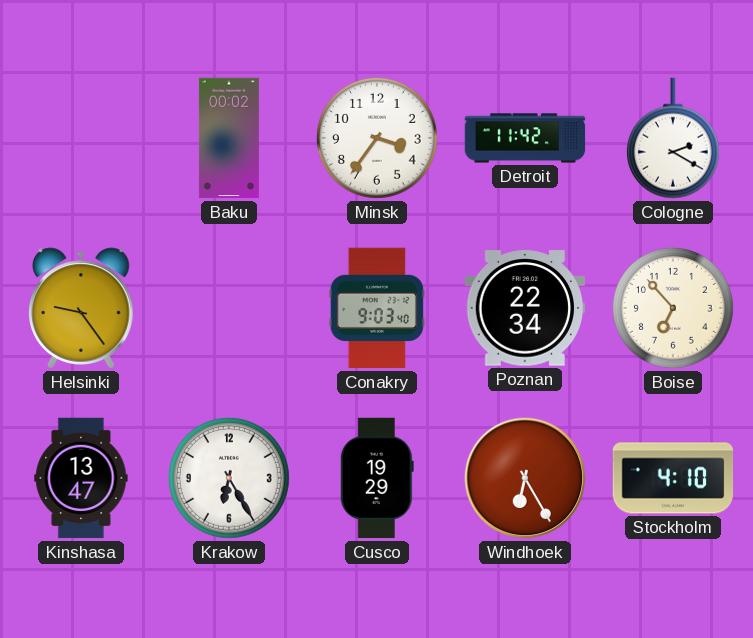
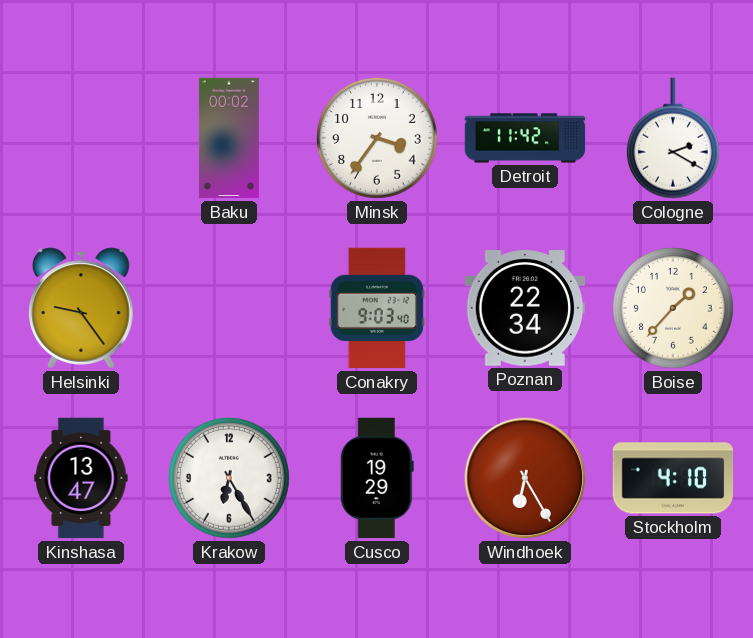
Boise: 6:53 -> 1:37 (673, 308)
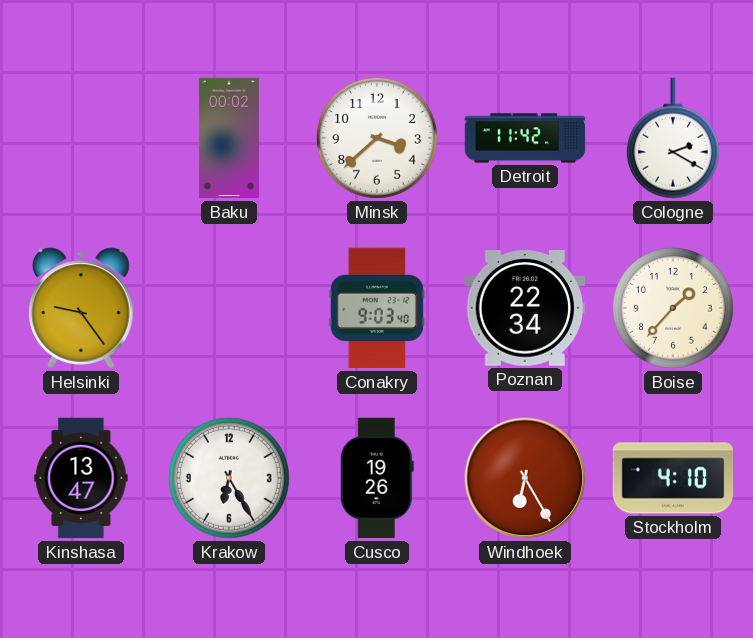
Minsk: 3:36 -> 3:38 (377, 138)
Cusco: 19:29 -> 19:26 (377, 478)
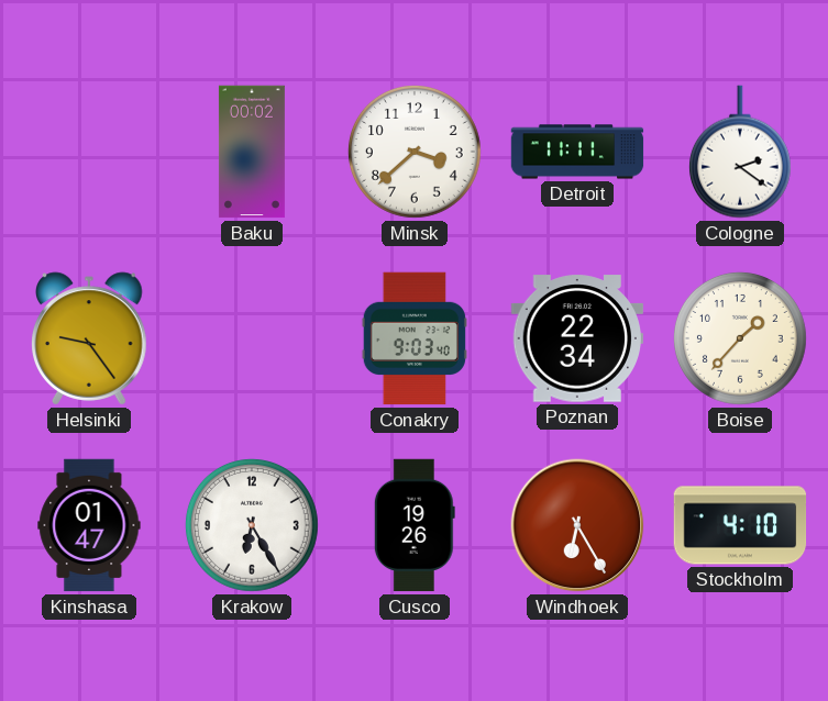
Detroit: 11:42 -> 11:11 (577, 152)
Cologne: 2:20 -> 2:21 (740, 152)
Kinshasa: 13:47 -> 01:47 (89, 525)
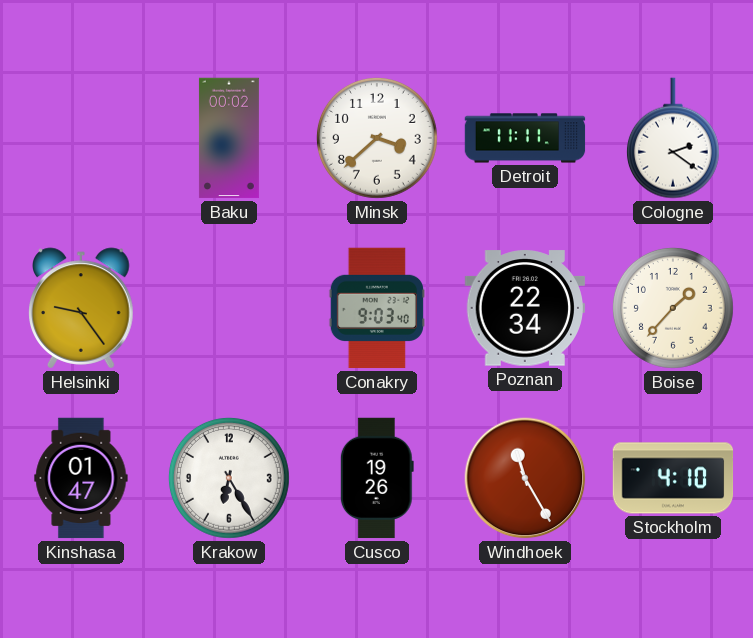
Windhoek: 6:25 -> 11:25 (525, 478)
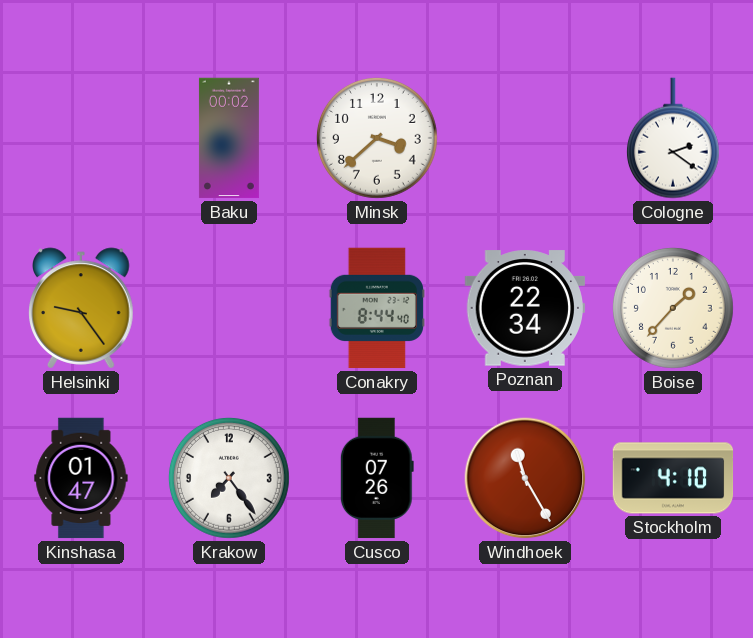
Detroit: 11:11 -> none (525, 138)
Conakry: 9:03 -> 8:44 (377, 308)
Krakow: 6:25 -> 7:24 (229, 478)
Cusco: 19:26 -> 07:26 (377, 478)
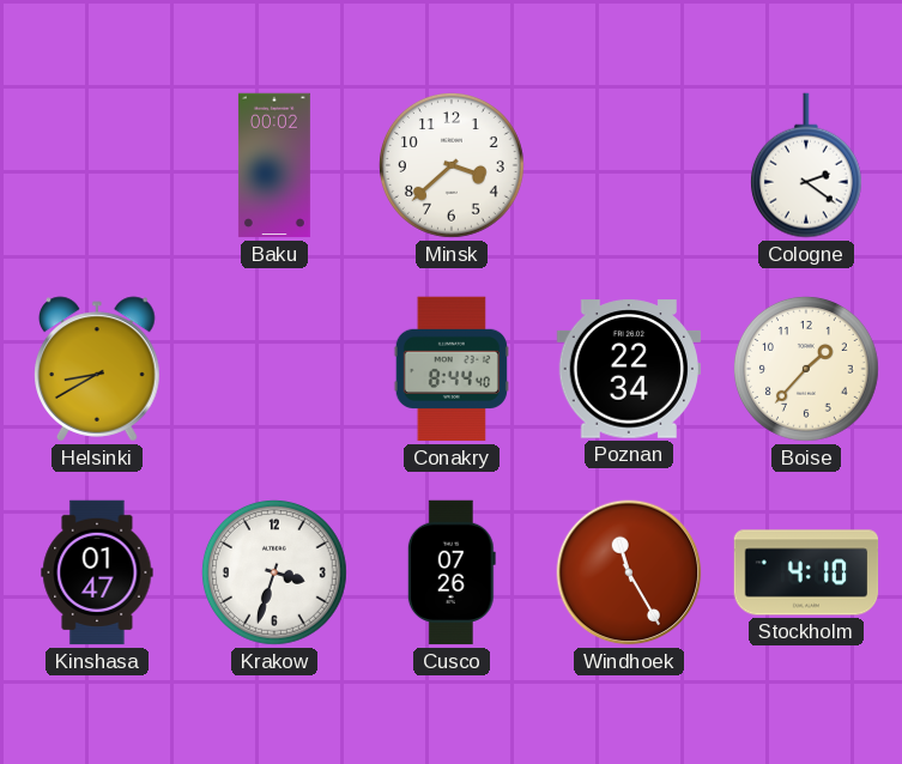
Helsinki: 9:24 -> 8:40 (98, 369)
Krakow: 7:24 -> 3:33 (274, 572)
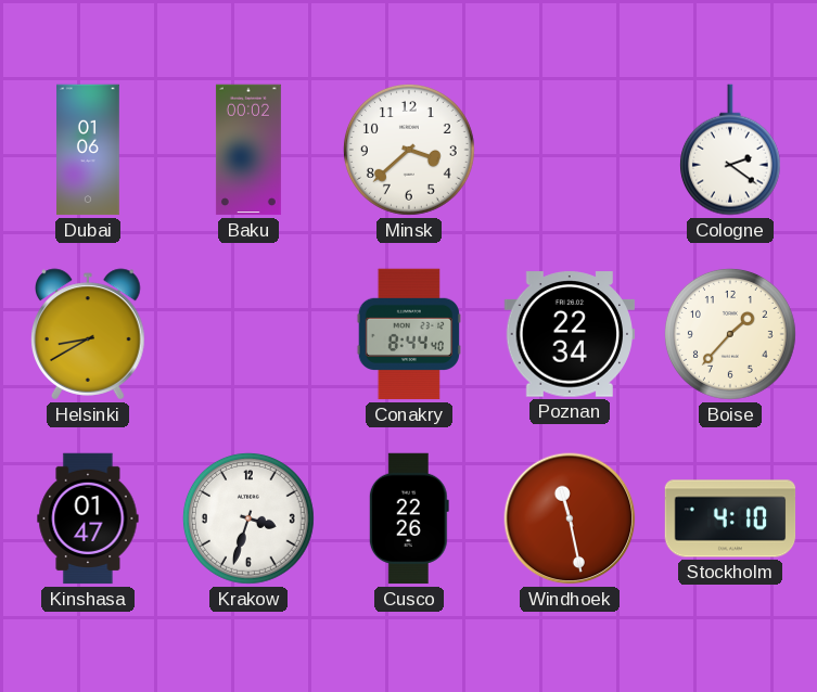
Dubai: none -> 01:06 (89, 150)
Cusco: 07:26 -> 22:26 (409, 518)
Windhoek: 11:25 -> 11:28 (570, 518)
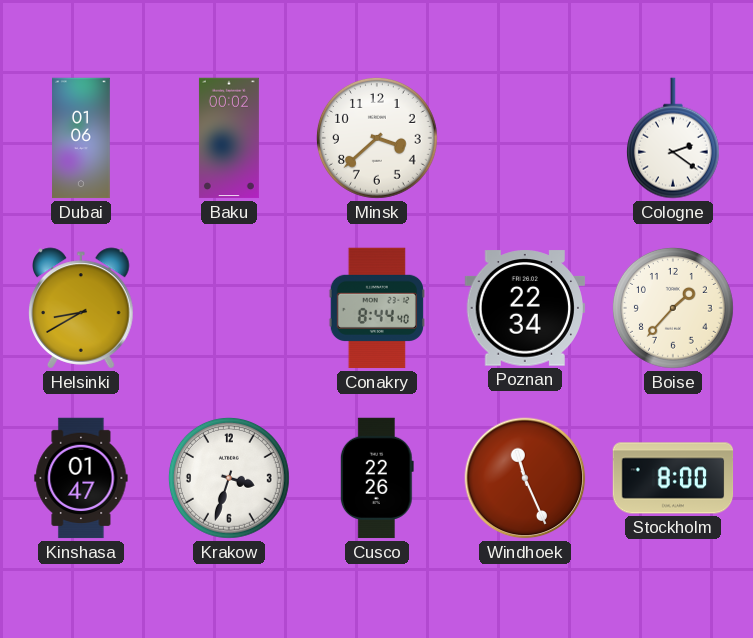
Windhoek: 11:28 -> 11:26 (525, 478)
Stockholm: 4:10 -> 8:00 (673, 478)
